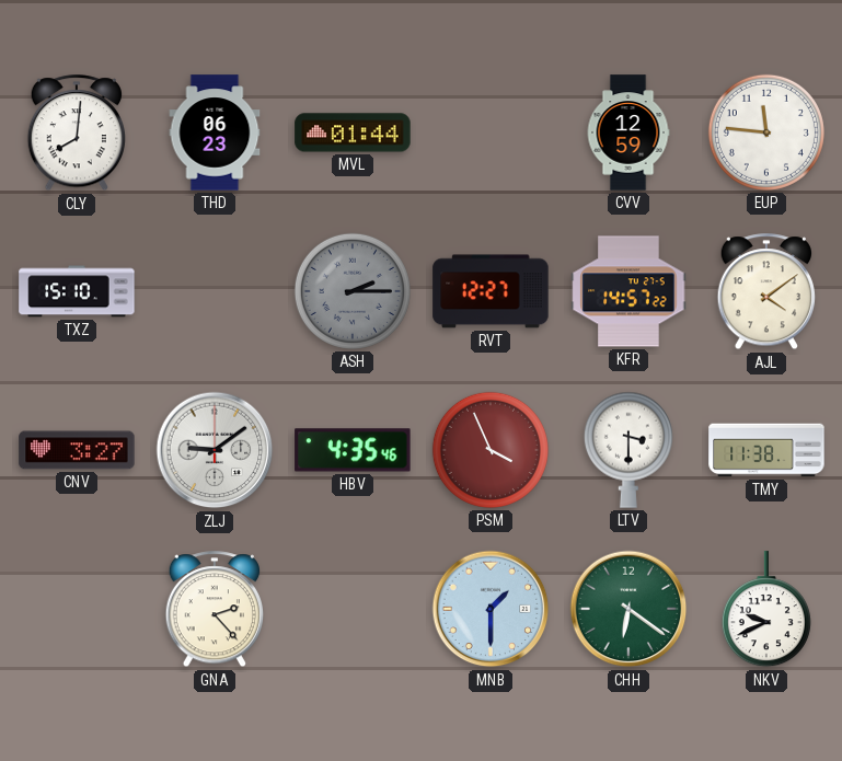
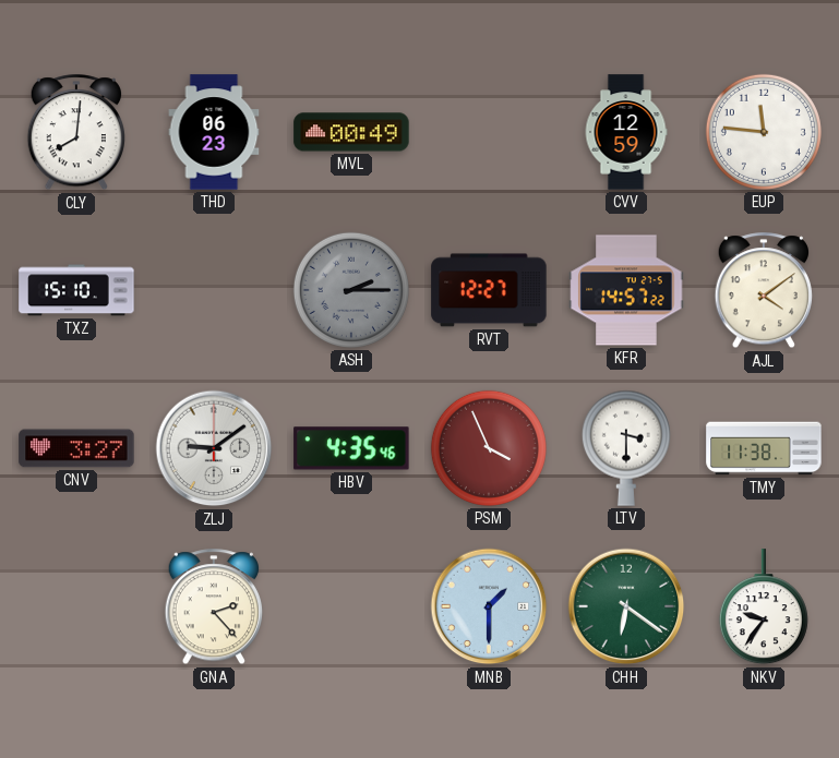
MVL: 01:44 -> 00:49 (351, 132)
NKV: 9:41 -> 9:36 (764, 607)
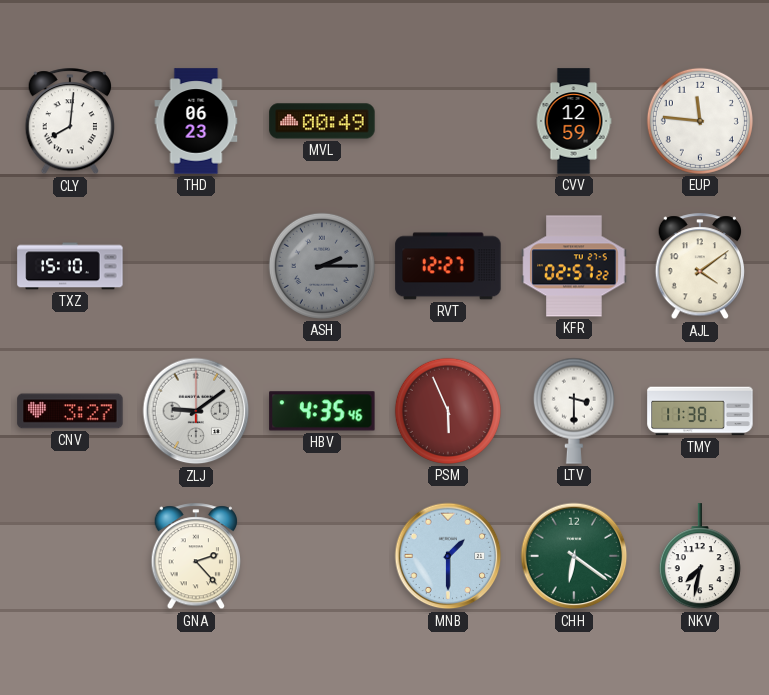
KFR: 14:57 -> 02:57 (574, 266)
PSM: 3:56 -> 5:56 (448, 411)
NKV: 9:36 -> 7:32 (700, 557)
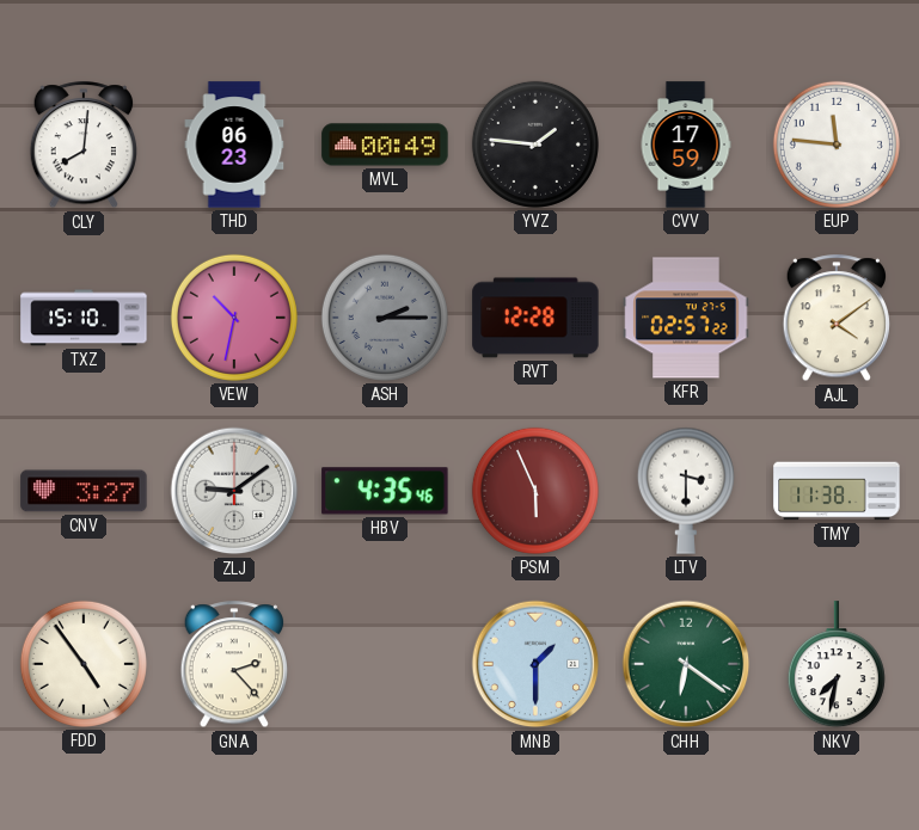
YVZ: none -> 1:46 (535, 145)
CVV: 12:59 -> 17:59 (686, 145)
VEW: none -> 10:32 (234, 318)
RVT: 12:27 -> 12:28 (535, 318)
FDD: none -> 4:54 (84, 664)
